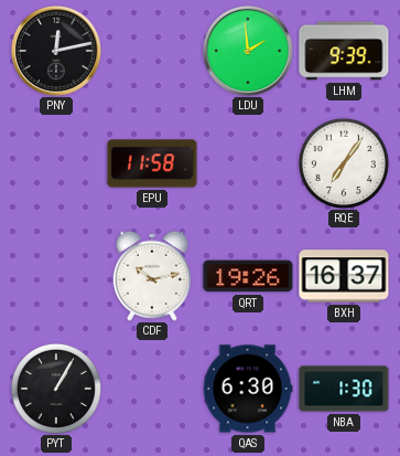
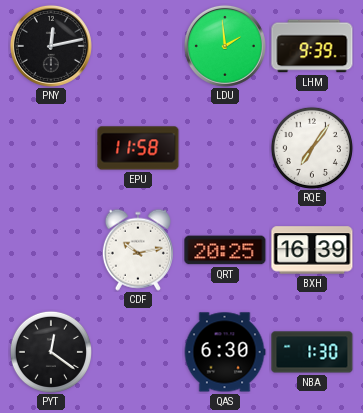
QRT: 19:26 -> 20:25 (225, 250)
BXH: 16:37 -> 16:39 (312, 250)
PYT: 1:05 -> 12:21 (51, 352)
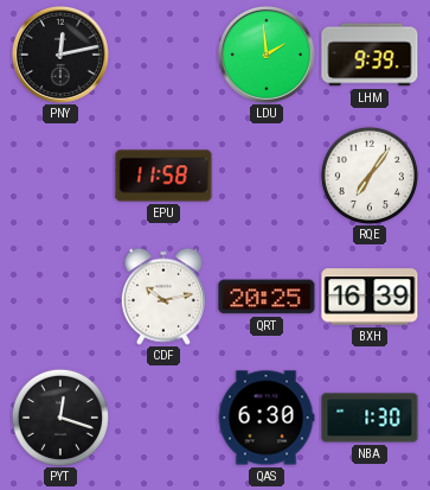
PYT: 12:21 -> 12:18 (60, 418)
